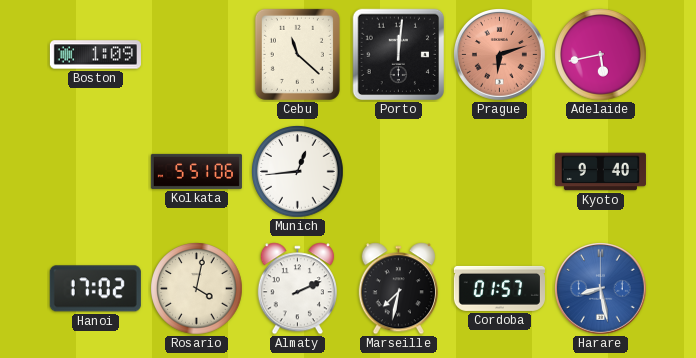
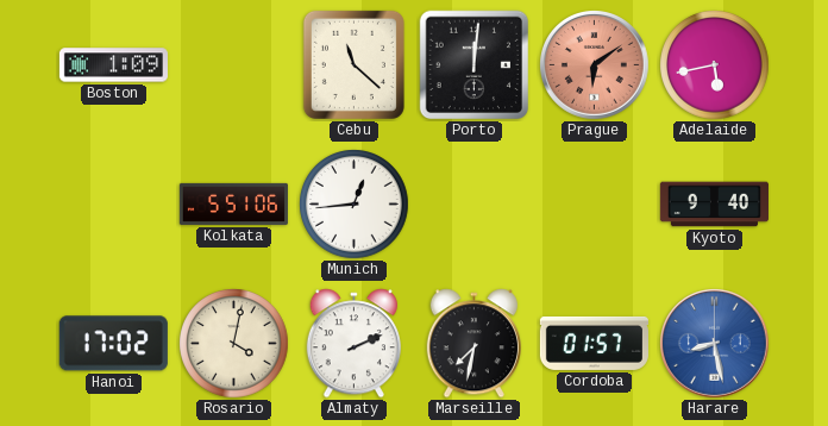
Prague: 6:12 -> 6:09 (595, 65)
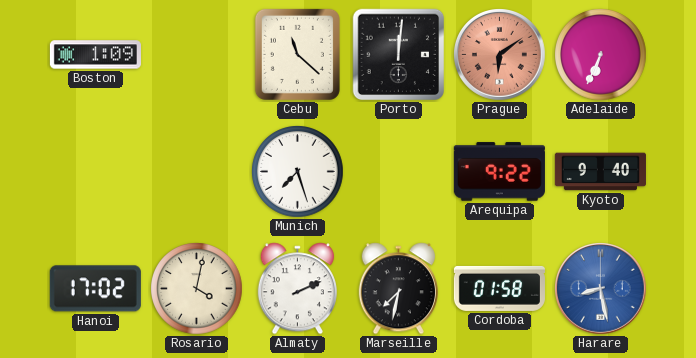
Adelaide: 5:43 -> 6:34 (601, 55)
Kolkata: 5:51 -> none (233, 203)
Munich: 12:44 -> 7:27 (298, 172)
Arequipa: none -> 9:22 (499, 172)
Cordoba: 01:57 -> 01:58 (499, 288)
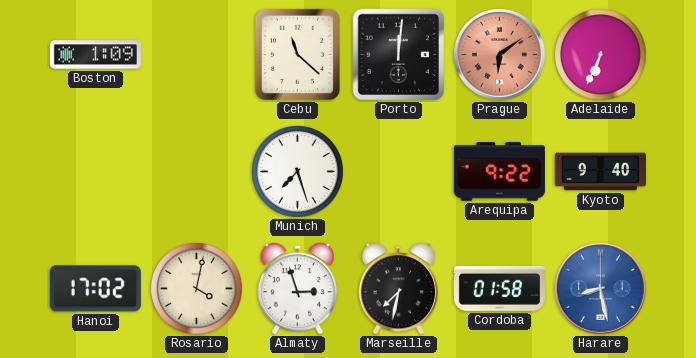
Almaty: 2:11 -> 2:57 (297, 289)
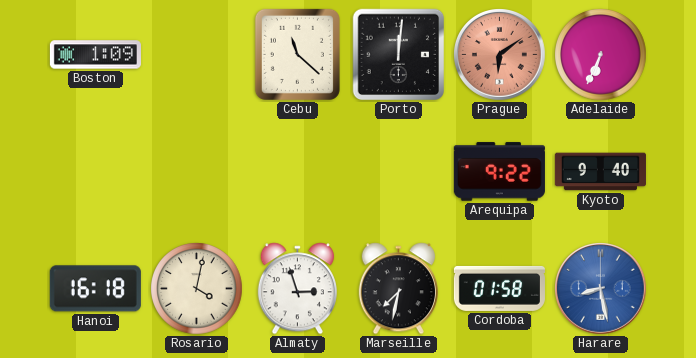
Munich: 7:27 -> none (298, 172)
Hanoi: 17:02 -> 16:18 (95, 289)
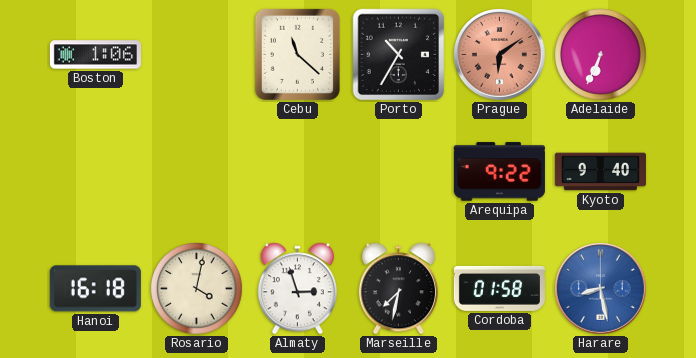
Boston: 1:09 -> 1:06 (95, 55)
Porto: 12:01 -> 10:35 (399, 55)
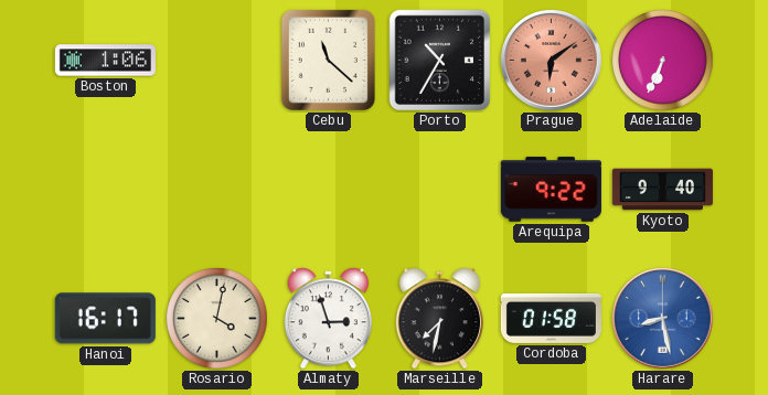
Hanoi: 16:18 -> 16:17 (105, 319)
